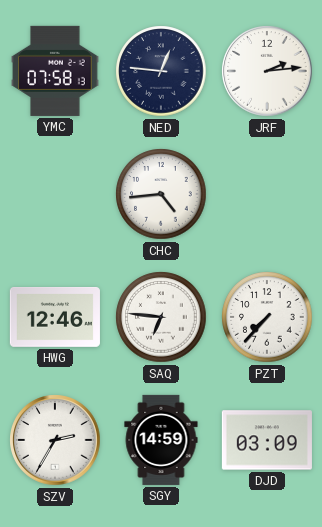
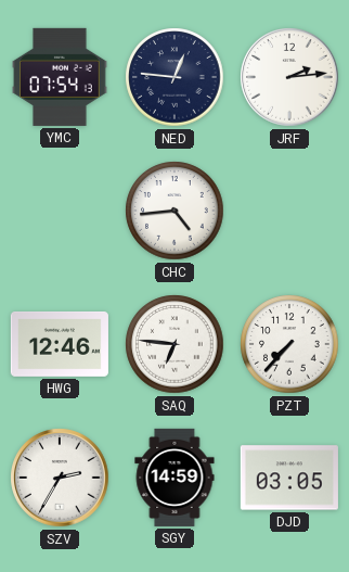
YMC: 07:58 -> 07:54 (60, 77)
DJD: 03:09 -> 03:05 (289, 478)
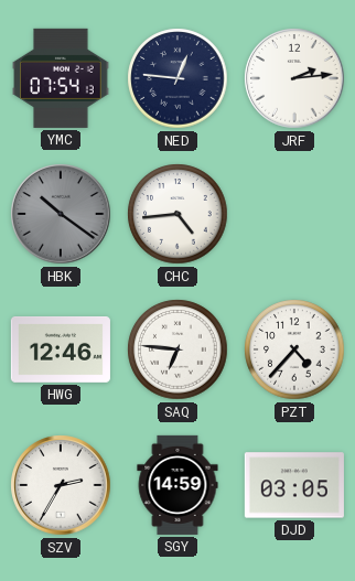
HBK: none -> 10:21 (61, 214)
PZT: 7:37 -> 4:37 (294, 349)
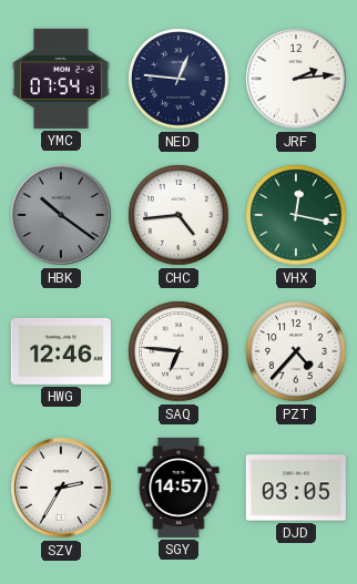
VHX: none -> 12:17 (296, 215)
SGY: 14:59 -> 14:57 (178, 488)
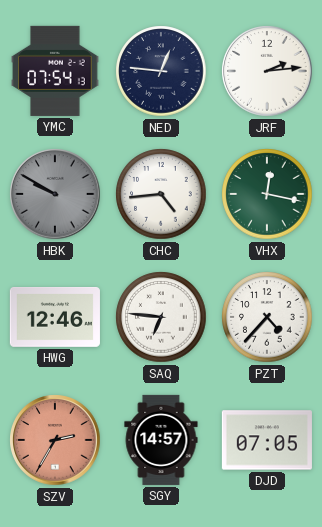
HBK: 10:21 -> 9:50 (55, 194)
SZV dial: white -> salmon (55, 440)
DJD: 03:05 -> 07:05 (267, 440)
